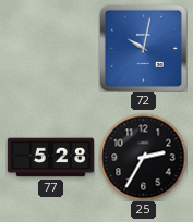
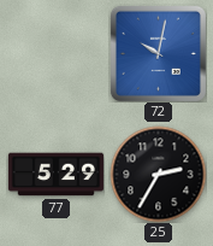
77: 5:28 -> 5:29 (55, 175)
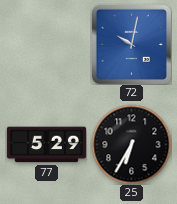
25: 2:35 -> 6:35 (131, 144)
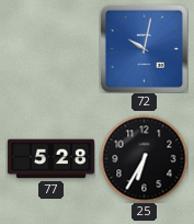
77: 5:29 -> 5:28 (50, 159)
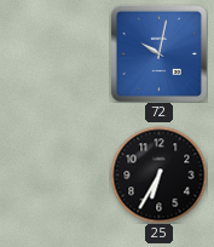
77: 5:28 -> none (50, 159)
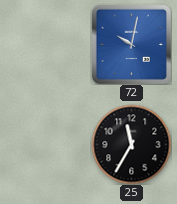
25: 6:35 -> 11:35 (131, 144)
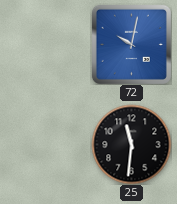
25: 11:35 -> 11:31 (131, 144)
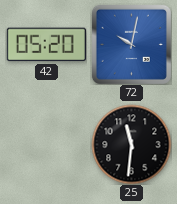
42: none -> 05:20 (46, 45)
